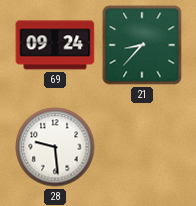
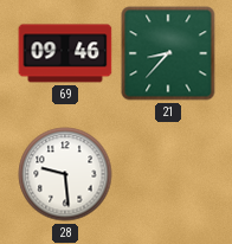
69: 09:24 -> 09:46 (65, 53)
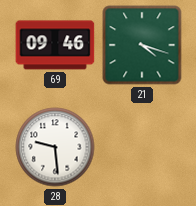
21: 8:37 -> 4:18 (142, 45)
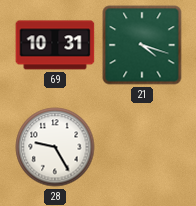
69: 09:46 -> 10:31 (55, 45)
28: 9:29 -> 9:25 (55, 147)
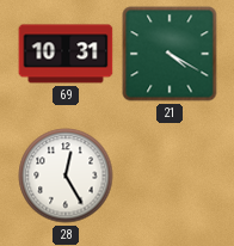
21: 4:18 -> 4:20 (170, 54)
28: 9:25 -> 12:25 (66, 176)
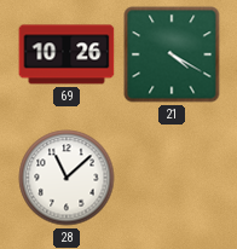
69: 10:31 -> 10:26 (67, 54)
28: 12:25 -> 11:08 (67, 178)
